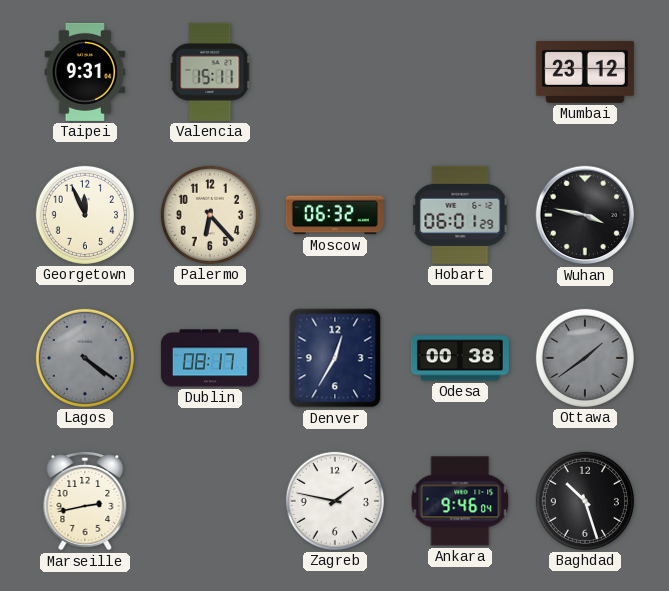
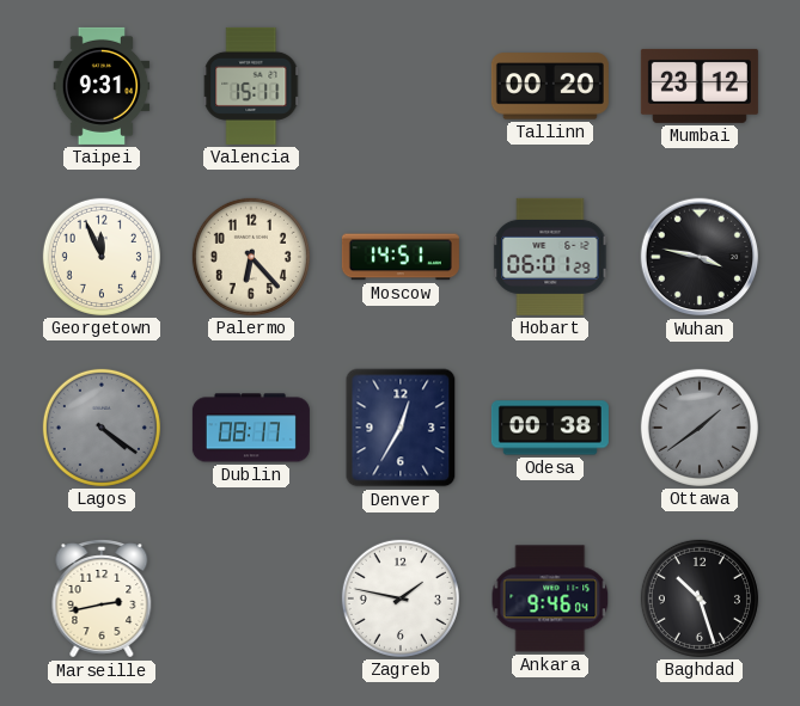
Tallinn: none -> 00:20 (550, 86)
Moscow: 06:32 -> 14:51 (401, 257)
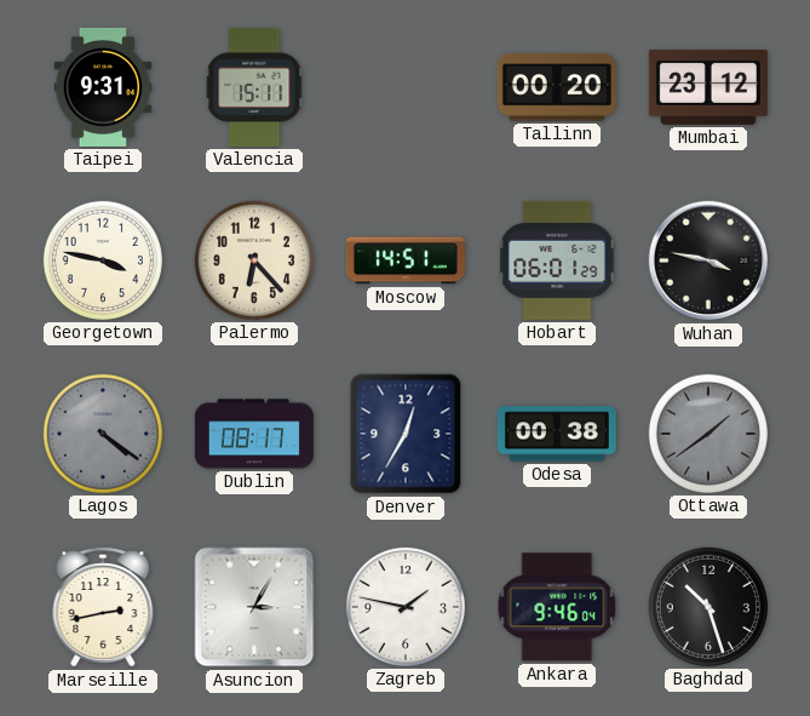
Georgetown: 11:56 -> 3:47 (103, 260)
Asuncion: none -> 3:05 (254, 607)
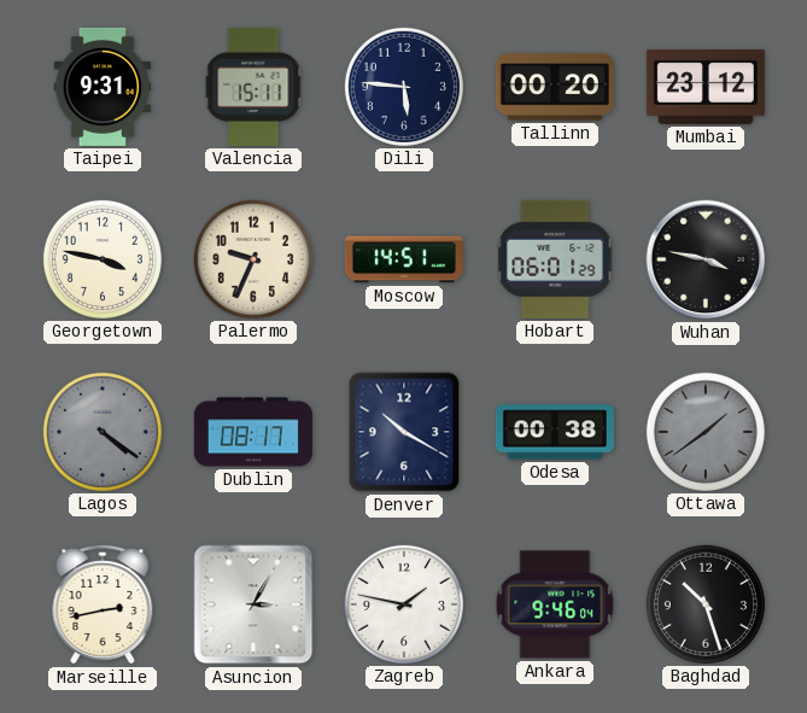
Dili: none -> 5:46 (404, 87)
Palermo: 6:23 -> 9:34 (253, 259)
Denver: 12:35 -> 10:20 (404, 432)
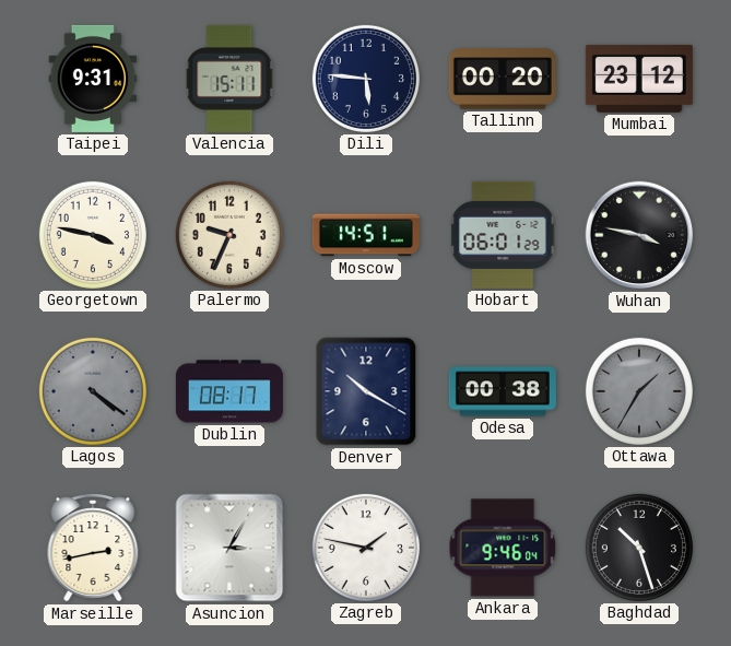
Ottawa: 1:39 -> 1:35 (639, 391)
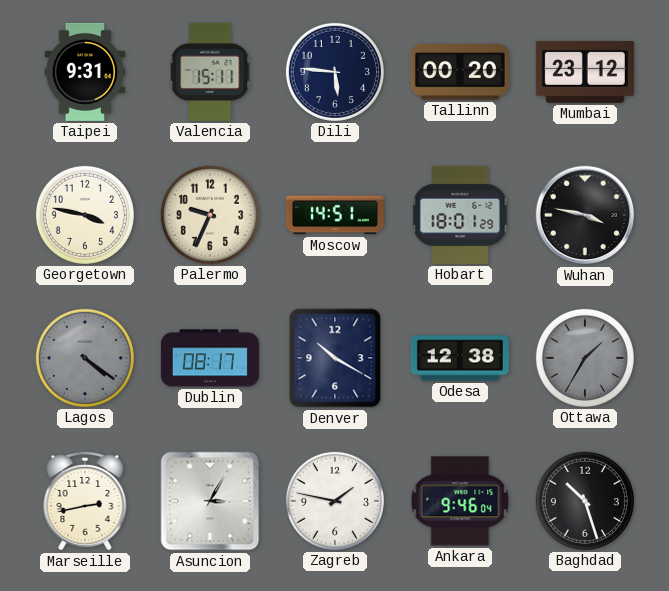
Hobart: 06:01 -> 18:01 (460, 215)
Odesa: 00:38 -> 12:38 (460, 358)
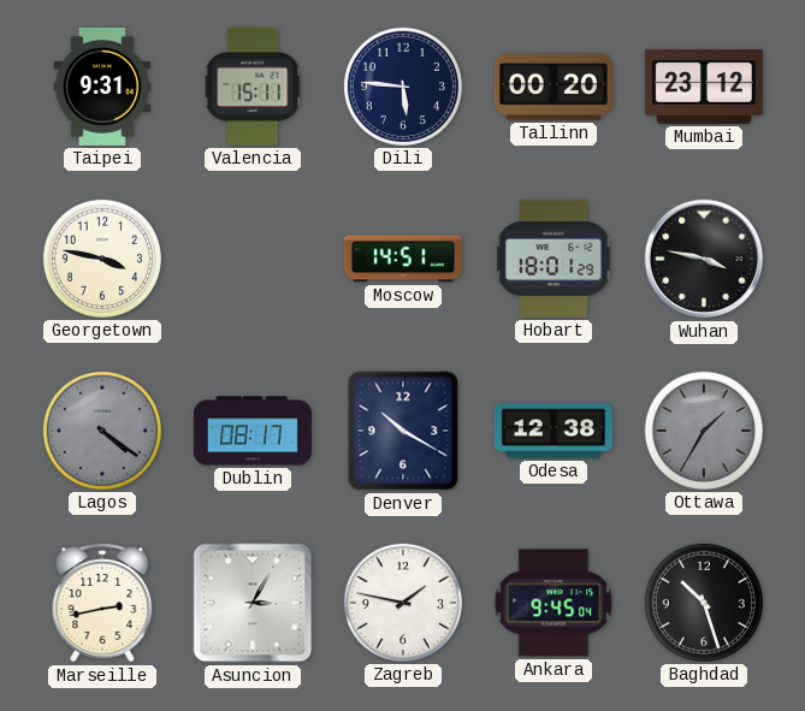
Palermo: 9:34 -> none (210, 215)
Ankara: 9:46 -> 9:45 (554, 603)
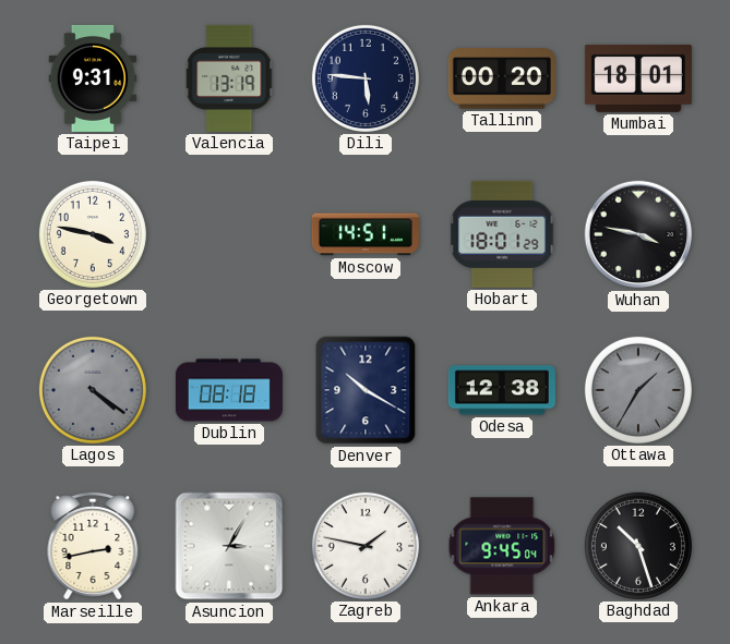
Valencia: 15:11 -> 13:19 (230, 78)
Mumbai: 23:12 -> 18:01 (638, 78)
Dublin: 08:17 -> 08:18 (229, 390)
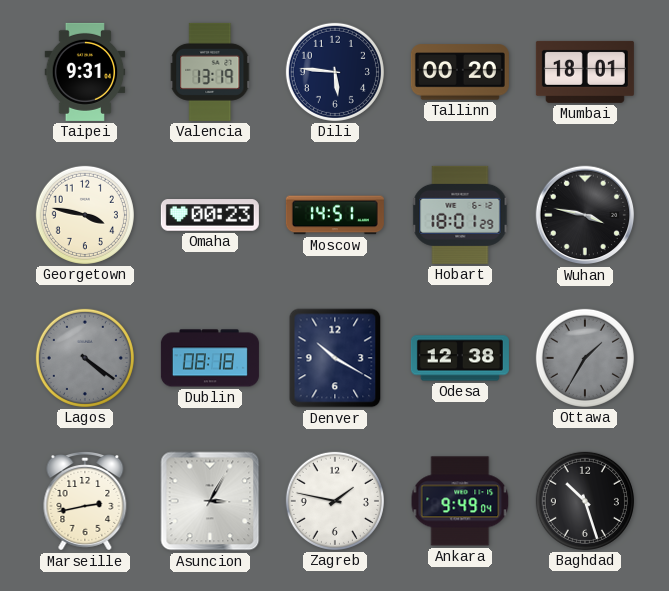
Omaha: none -> 00:23 (210, 215)
Ankara: 9:45 -> 9:49 (460, 501)
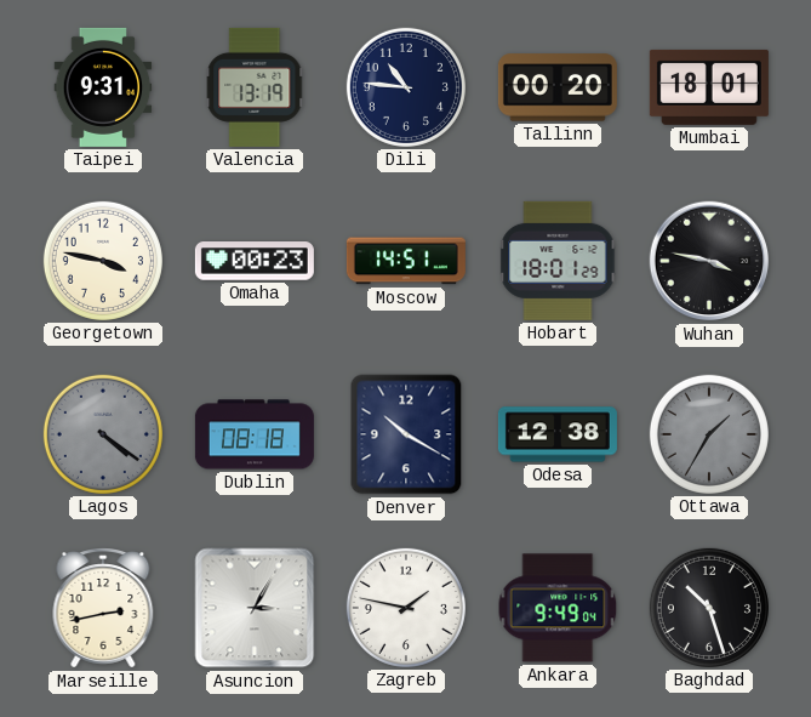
Dili: 5:46 -> 10:46 (406, 87)
